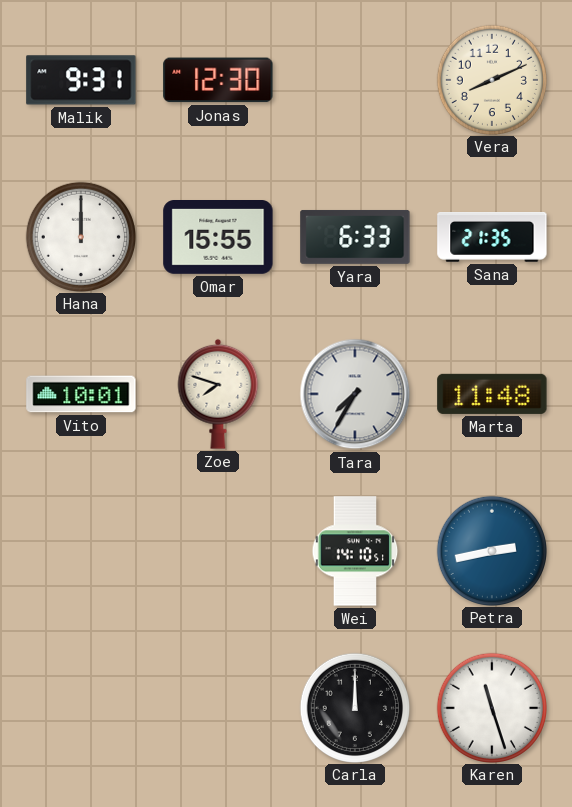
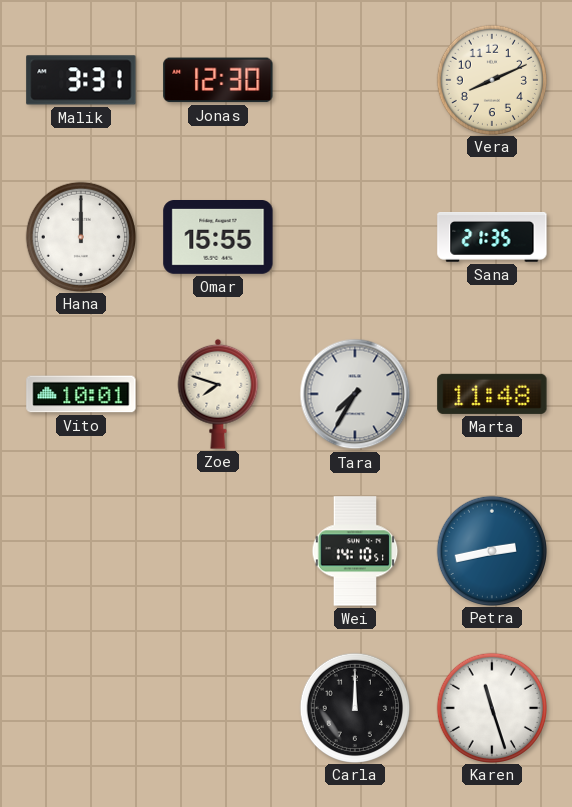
Malik: 9:31 -> 3:31 (81, 80)
Yara: 6:33 -> none (355, 237)
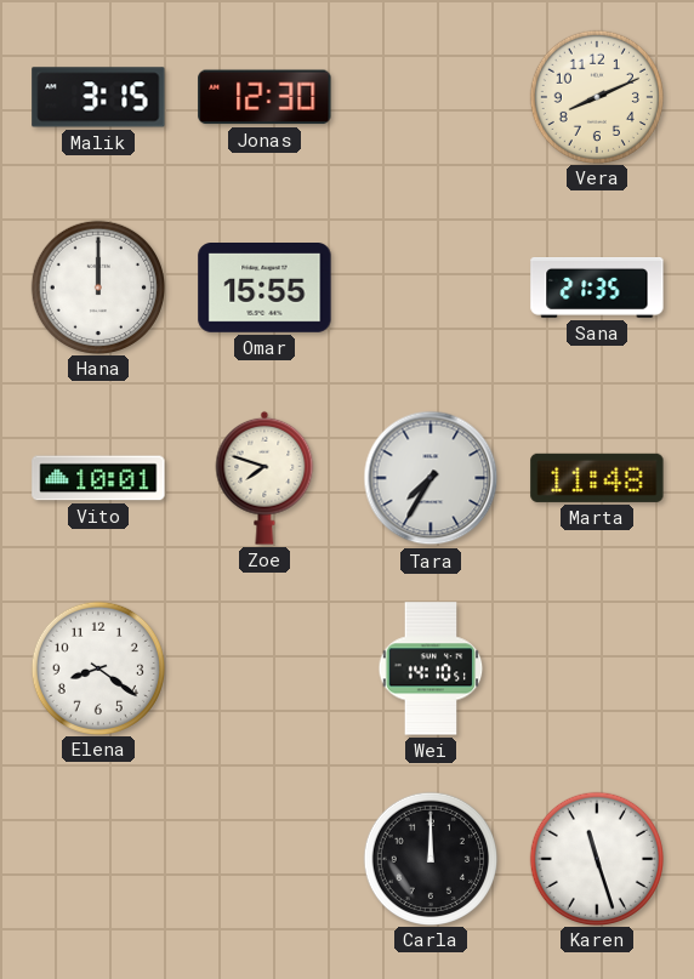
Malik: 3:31 -> 3:15 (98, 97)
Elena: none -> 8:21 (97, 667)
Petra: 2:43 -> none (491, 550)
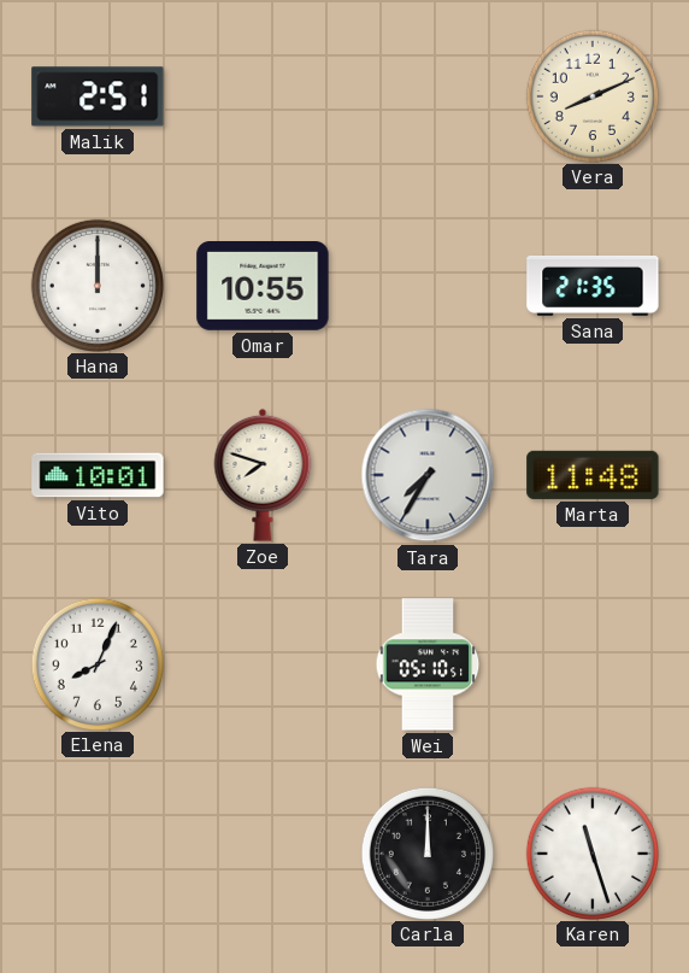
Malik: 3:15 -> 2:51 (98, 96)
Jonas: 12:30 -> none (264, 97)
Omar: 15:55 -> 10:55 (263, 287)
Elena: 8:21 -> 8:04 (96, 663)
Wei: 14:10 -> 05:10 (428, 664)
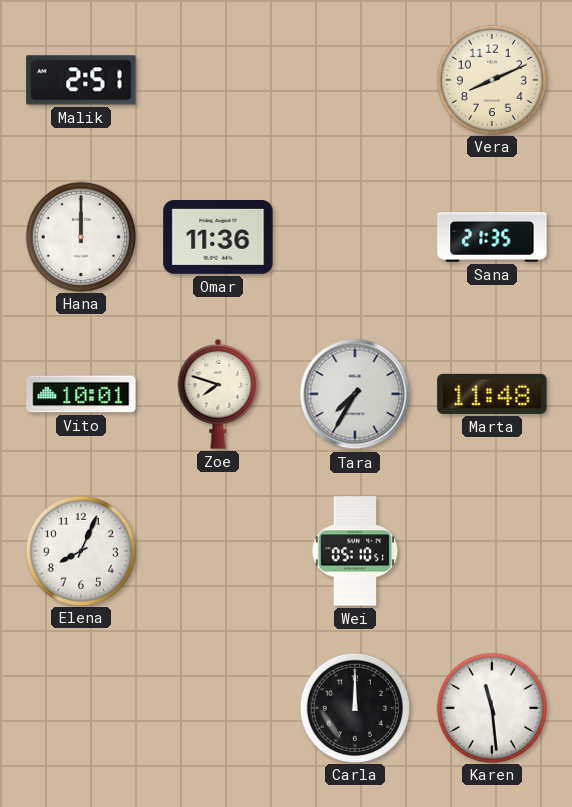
Omar: 10:55 -> 11:36 (218, 238)
Karen: 11:27 -> 11:29 (491, 707)
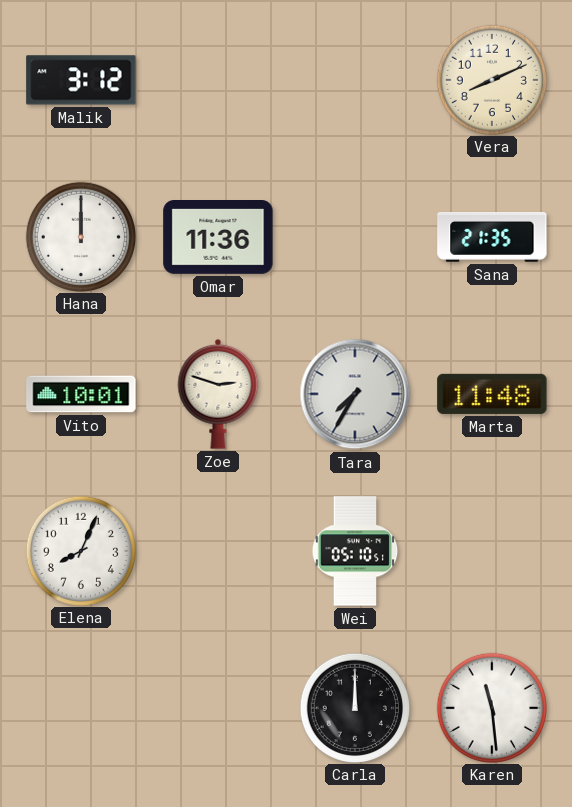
Malik: 2:51 -> 3:12 (81, 80)
Zoe: 7:48 -> 2:48 (218, 394)
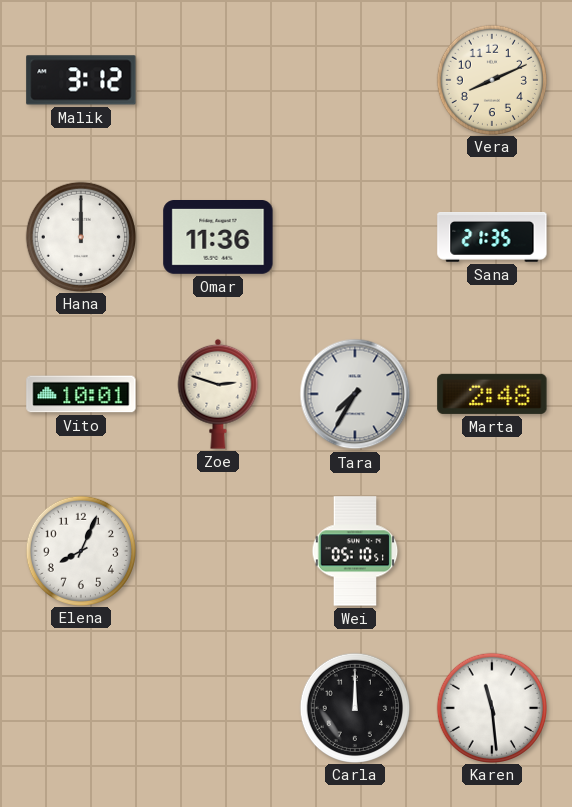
Marta: 11:48 -> 2:48 (492, 394)
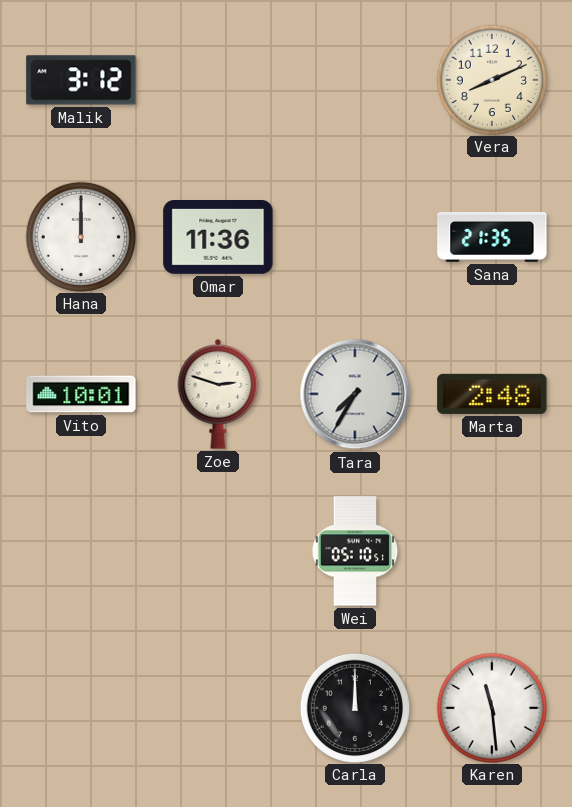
Elena: 8:04 -> none (80, 550)
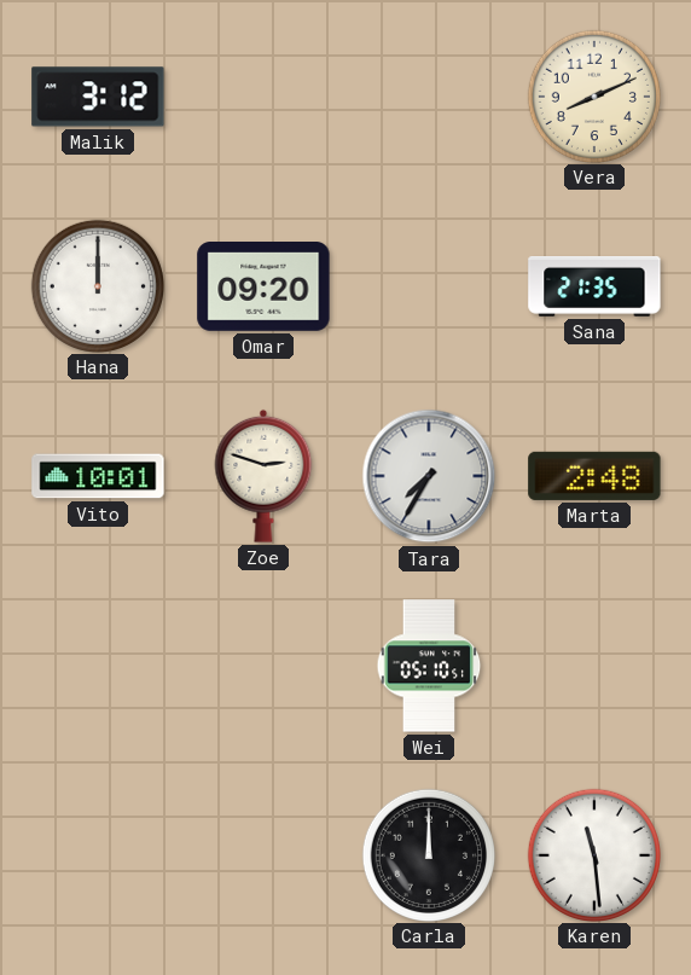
Omar: 11:36 -> 09:20 (263, 288)
